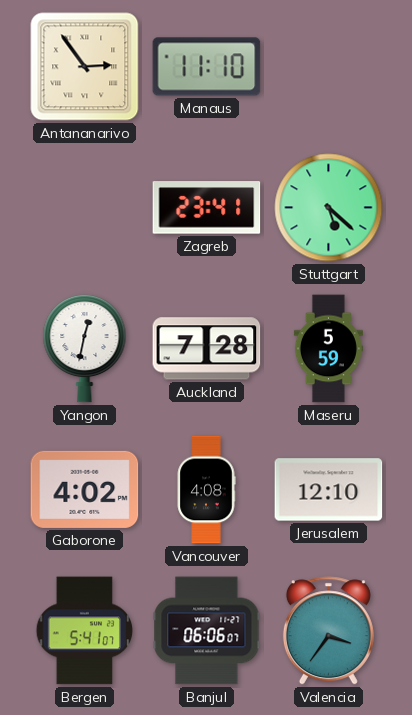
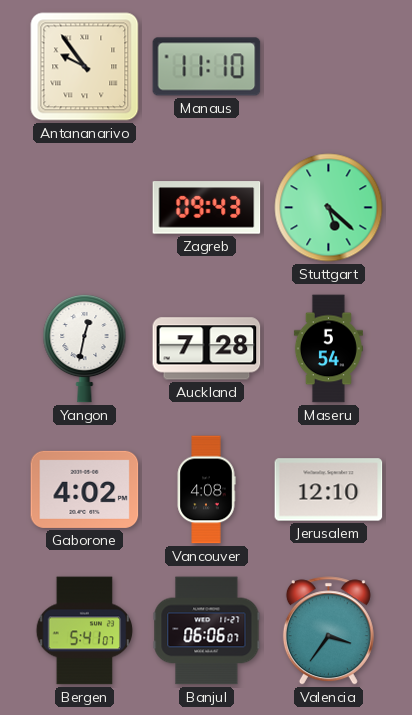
Antananarivo: 2:54 -> 9:54 (85, 67)
Zagreb: 23:41 -> 09:43 (207, 208)
Maseru: 5:59 -> 5:54 (328, 349)
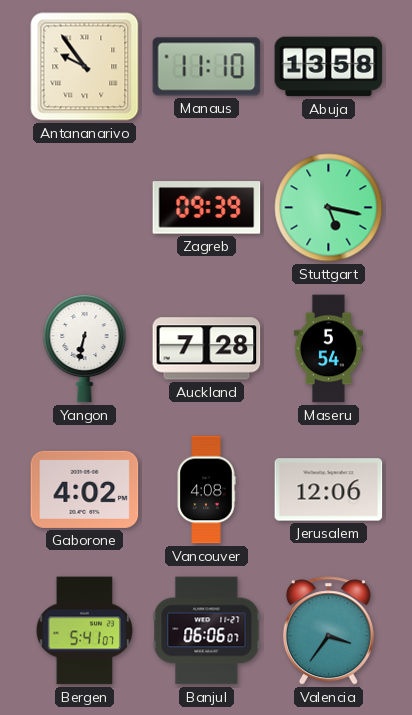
Abuja: none -> 13:58 (329, 67)
Zagreb: 09:43 -> 09:39 (207, 208)
Stuttgart: 5:22 -> 5:17 (329, 208)
Yangon: 12:32 -> 6:32 (85, 348)
Jerusalem: 12:10 -> 12:06 (329, 490)
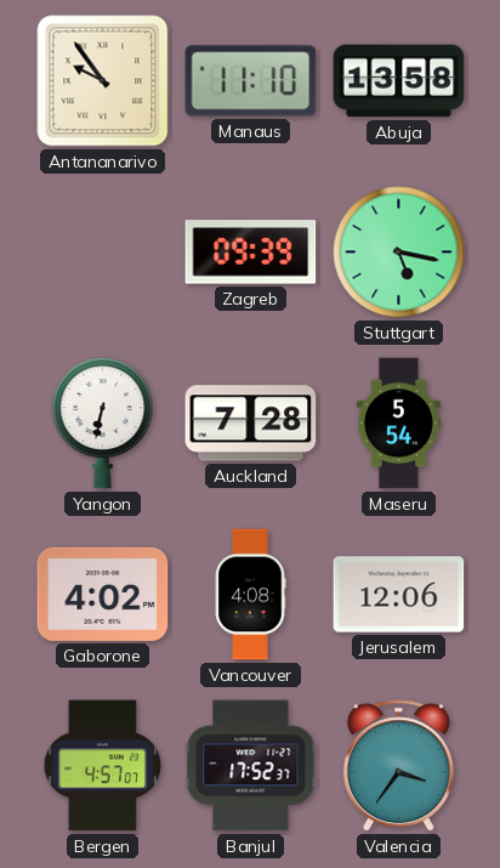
Bergen: 5:41 -> 4:57 (103, 766)
Banjul: 06:06 -> 17:52 (251, 766)
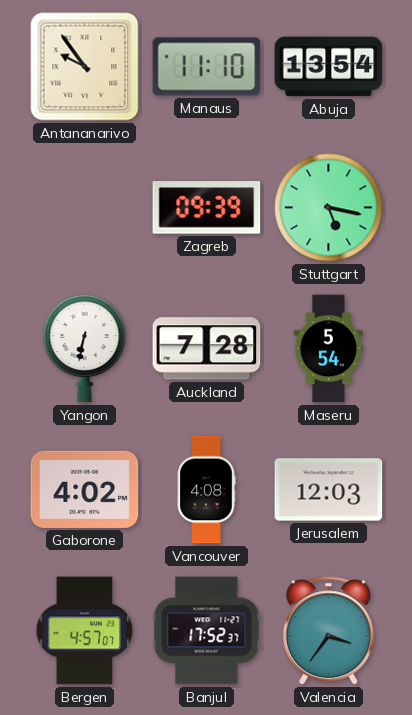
Abuja: 13:58 -> 13:54 (329, 67)
Jerusalem: 12:06 -> 12:03 (329, 490)
